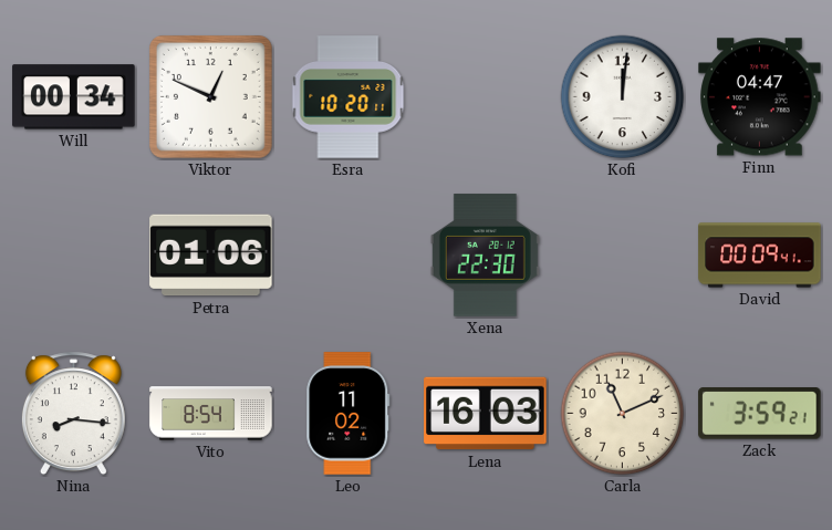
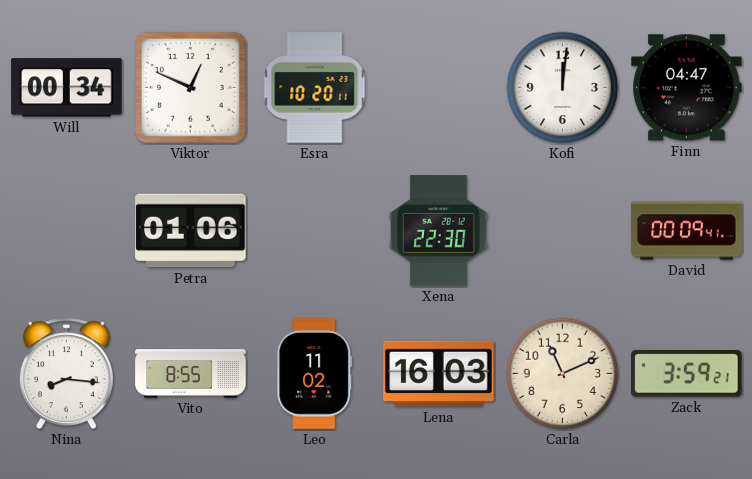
Vito: 8:54 -> 8:55 (191, 374)
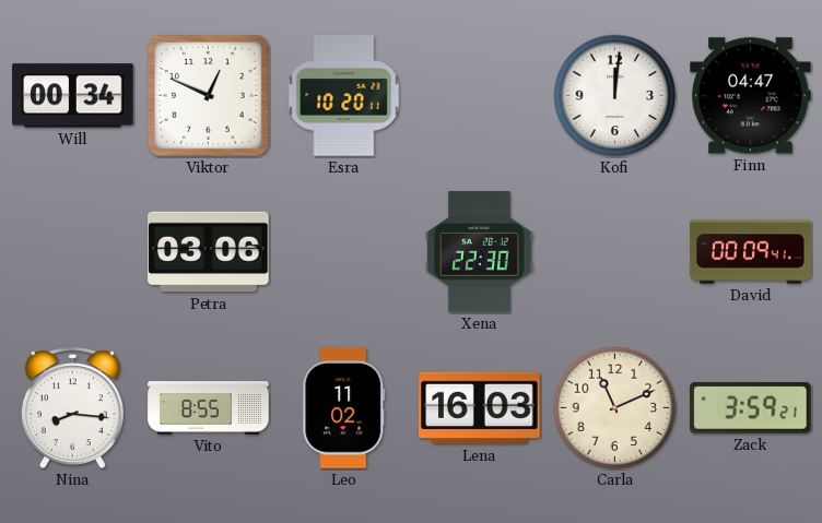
Petra: 01:06 -> 03:06 (209, 252)
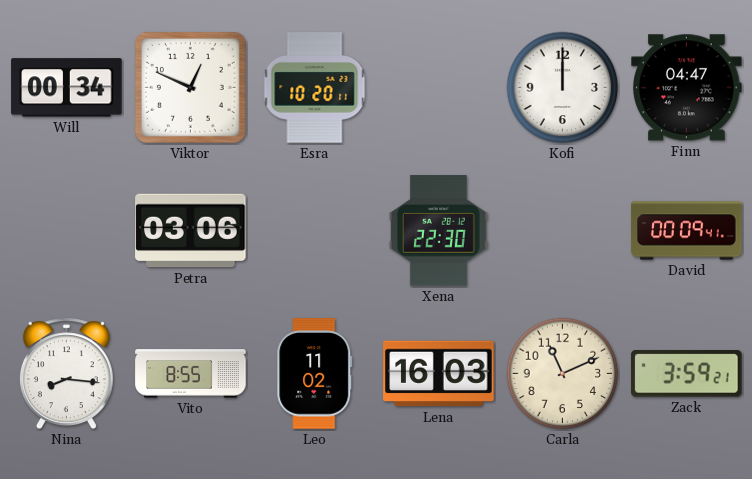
Kofi: 12:01 -> 12:00 (563, 88)
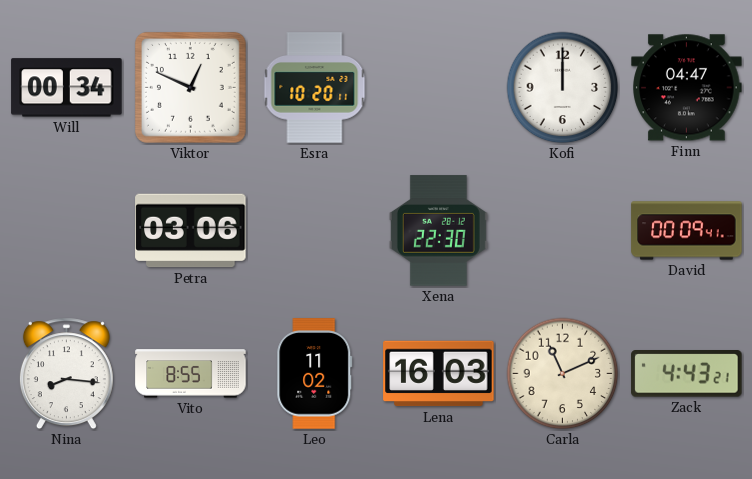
Zack: 3:59 -> 4:43 (687, 374)
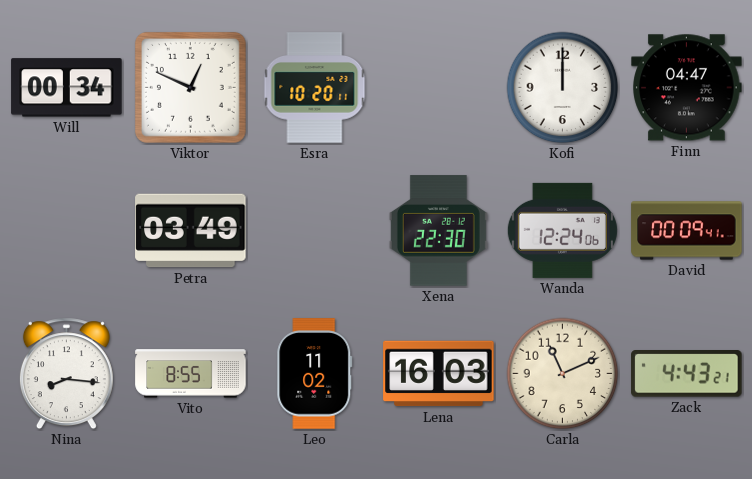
Petra: 03:06 -> 03:49 (191, 231)
Wanda: none -> 12:24 (562, 230)
